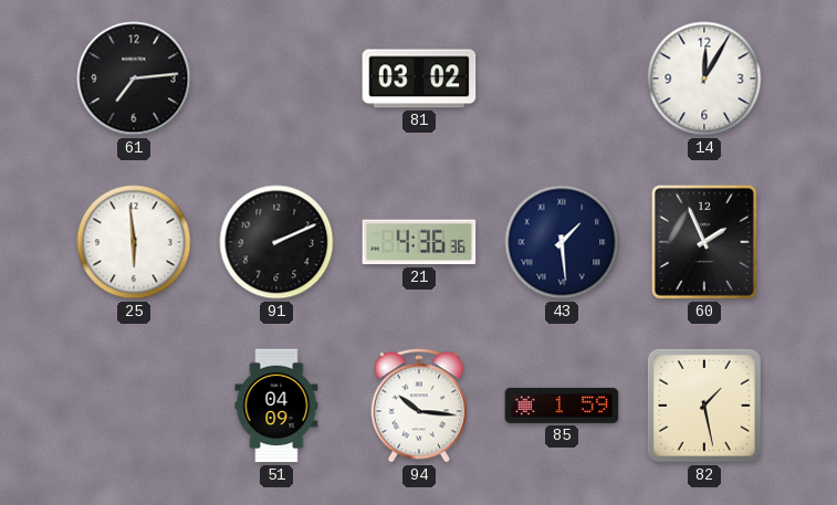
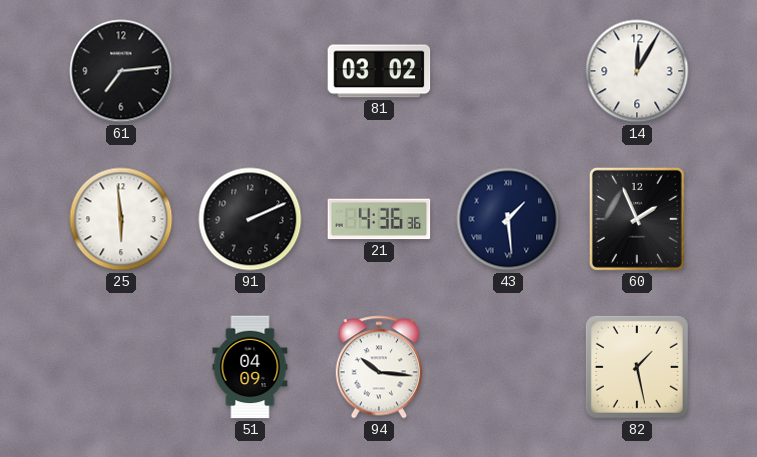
85: 1:59 -> none (562, 406)
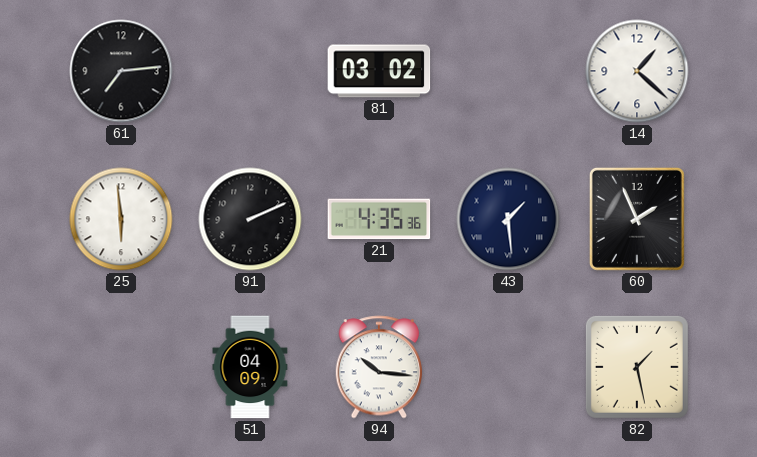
14: 12:05 -> 1:22 (637, 71)
21: 4:36 -> 4:35 (379, 219)
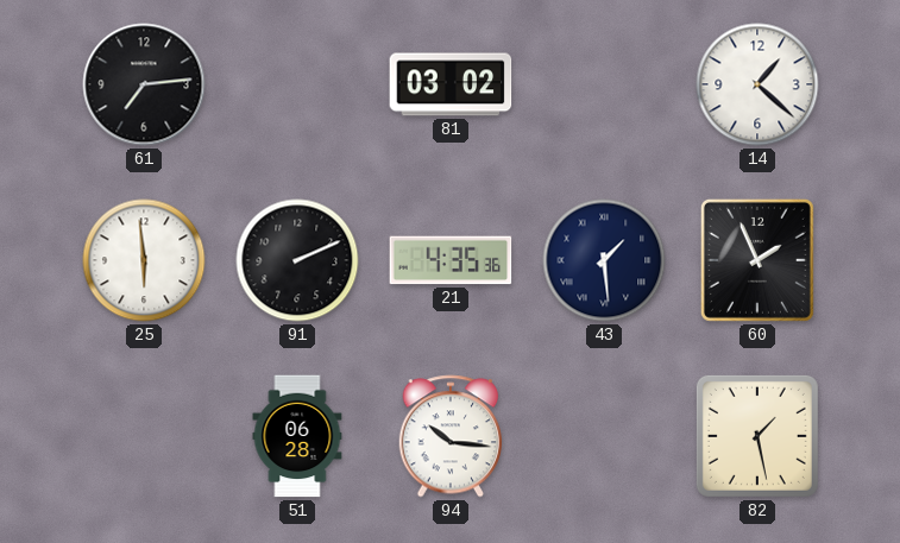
51: 04:09 -> 06:28 (297, 436)
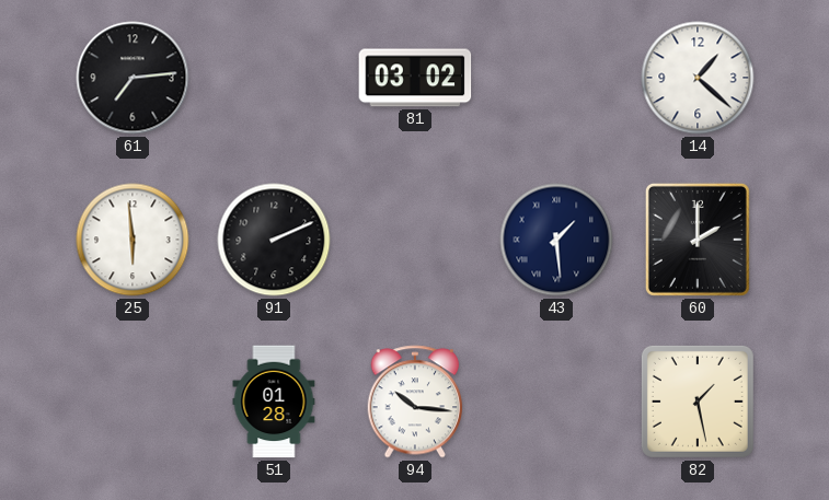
21: 4:35 -> none (451, 260)
60: 1:56 -> 2:00 (698, 240)
51: 06:28 -> 01:28 (274, 402)
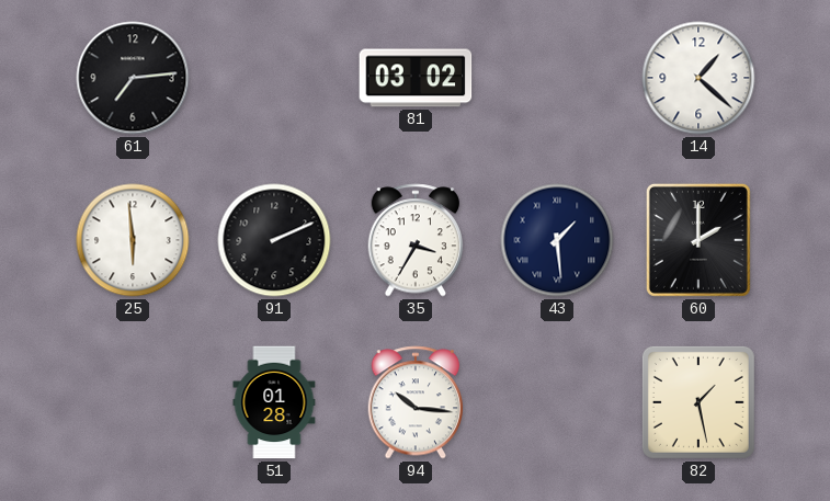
35: none -> 3:35 (416, 240)
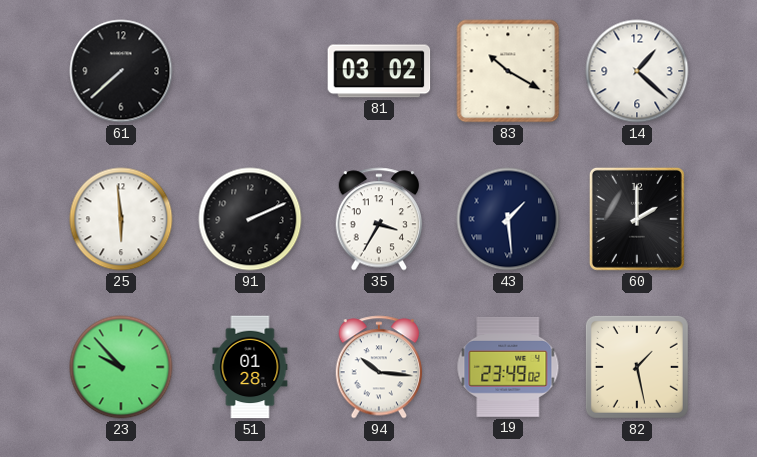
61: 7:14 -> 7:38 (121, 71)
83: none -> 10:20 (508, 71)
23: none -> 9:53 (121, 367)
19: none -> 23:49 (508, 367)
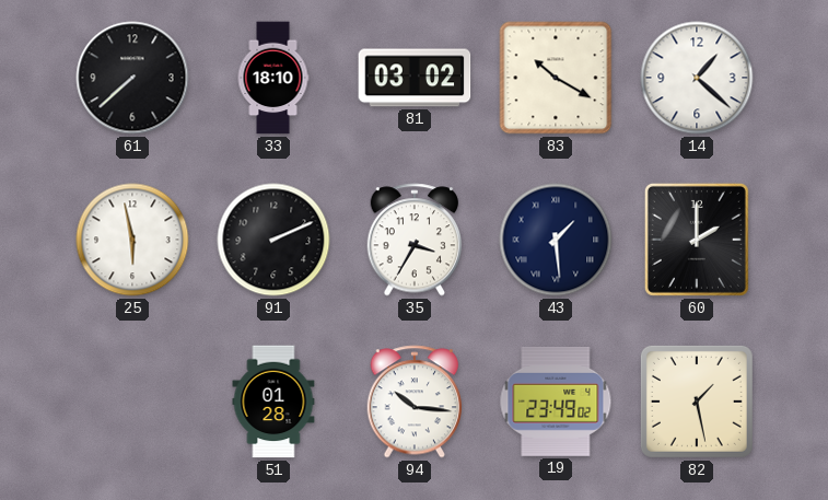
33: none -> 18:10 (273, 78)
25: 5:59 -> 5:58 (132, 240)
23: 9:53 -> none (121, 367)
